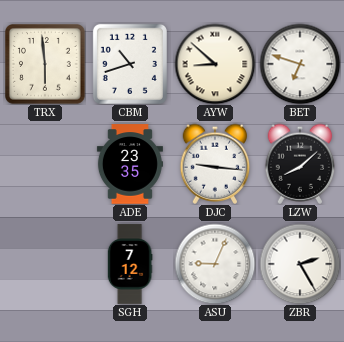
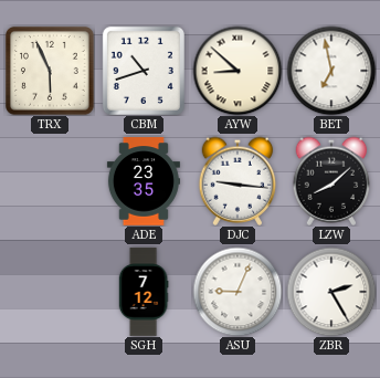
TRX: 5:59 -> 5:56 (51, 72)
BET: 6:48 -> 6:58 (331, 71)
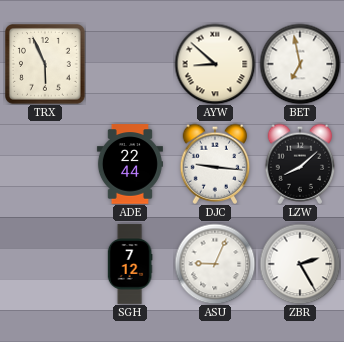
CBM: 10:42 -> none (144, 71)
ADE: 23:35 -> 22:44 (130, 164)
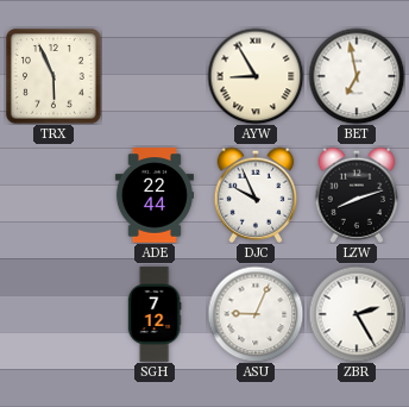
AYW: 8:52 -> 8:55 (256, 76)
DJC: 9:16 -> 9:56 (256, 195)
LZW: 8:08 -> 8:12 (357, 195)
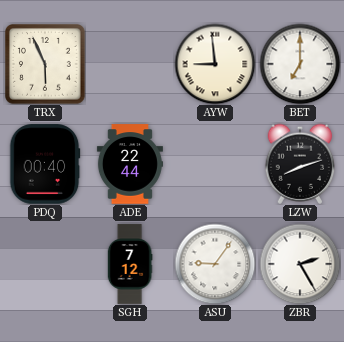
AYW: 8:55 -> 8:59 (215, 64)
BET: 6:58 -> 7:00 (300, 64)
PDQ: none -> 00:40 (45, 164)
DJC: 9:56 -> none (256, 195)
ASU: 9:04 -> 9:06 (215, 264)
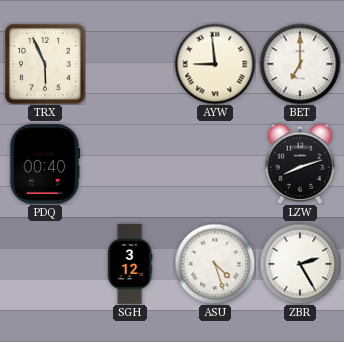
ADE: 22:44 -> none (130, 164)
SGH: 7:12 -> 3:12 (130, 264)
ASU: 9:06 -> 4:27 (215, 264)
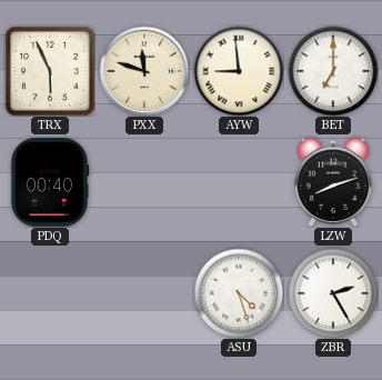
PXX: none -> 11:48 (144, 71)
SGH: 3:12 -> none (130, 264)
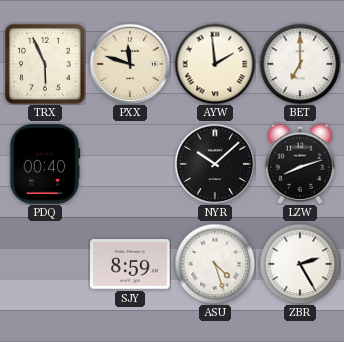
AYW: 8:59 -> 1:59 (215, 64)
NYR: none -> 10:08 (215, 164)
SJY: none -> 8:59 (130, 264)
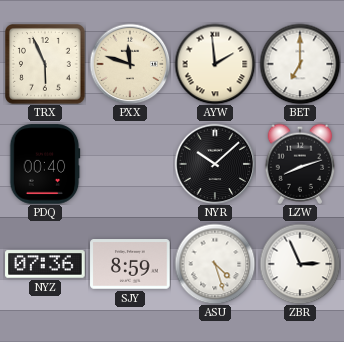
NYZ: none -> 07:36 (45, 264)
ZBR: 2:25 -> 2:56 (300, 264)
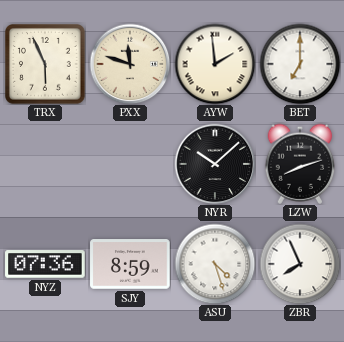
PDQ: 00:40 -> none (45, 164)
ZBR: 2:56 -> 7:56 (300, 264)
